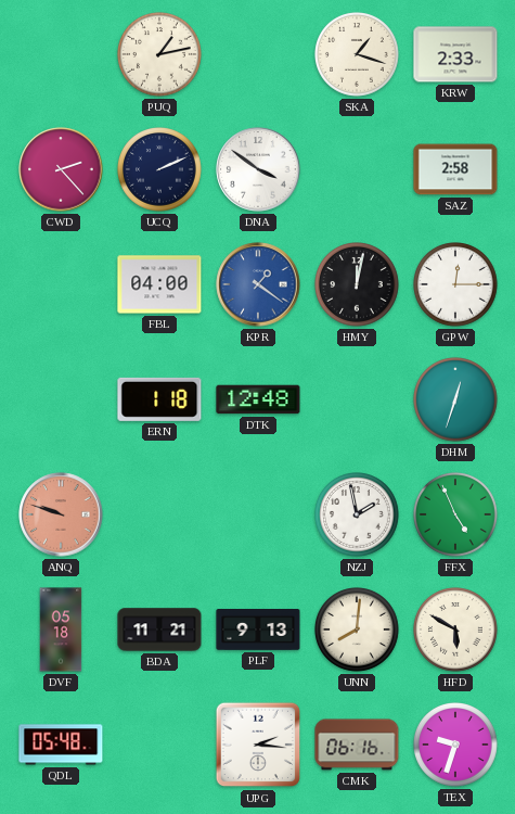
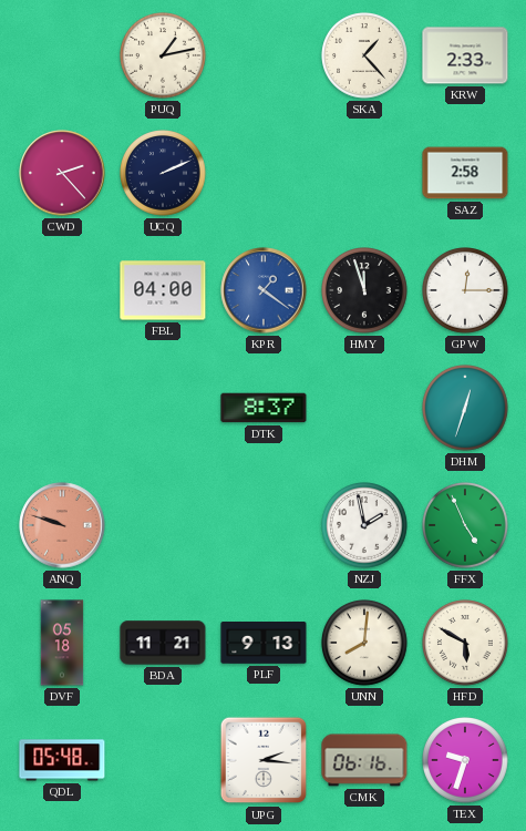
SKA: 1:18 -> 1:23 (365, 57)
DNA: 3:51 -> none (258, 169)
HMY: 12:02 -> 11:57 (365, 291)
ERN: 1:18 -> none (159, 399)
DTK: 12:48 -> 8:37 (264, 408)
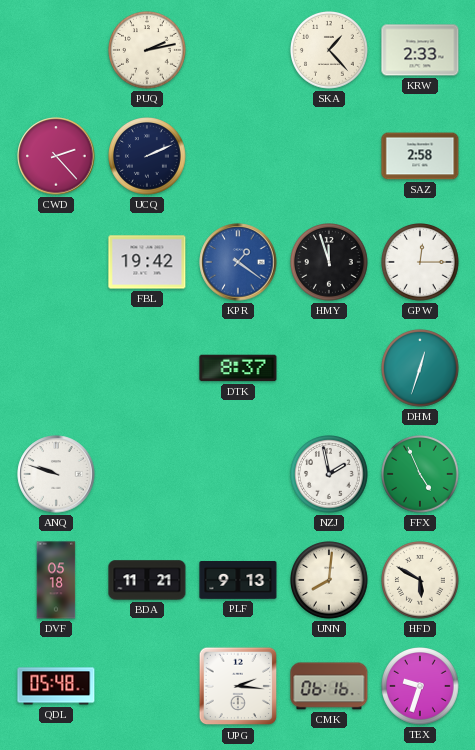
PUQ: 1:13 -> 2:13 (148, 51)
FBL: 04:00 -> 19:42 (147, 262)
ANQ dial: salmon -> white (56, 474)
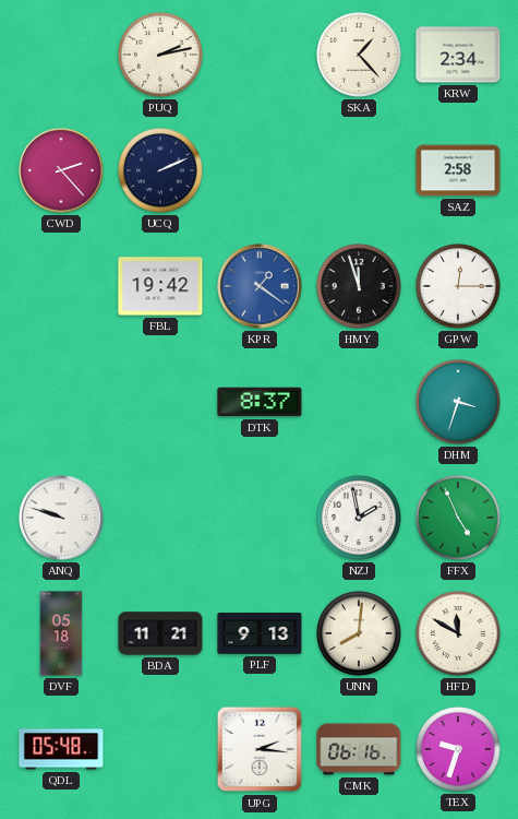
KRW: 2:33 -> 2:34 (458, 55)
DHM: 12:33 -> 3:33 (459, 403)
HFD: 5:50 -> 11:50 (459, 634)
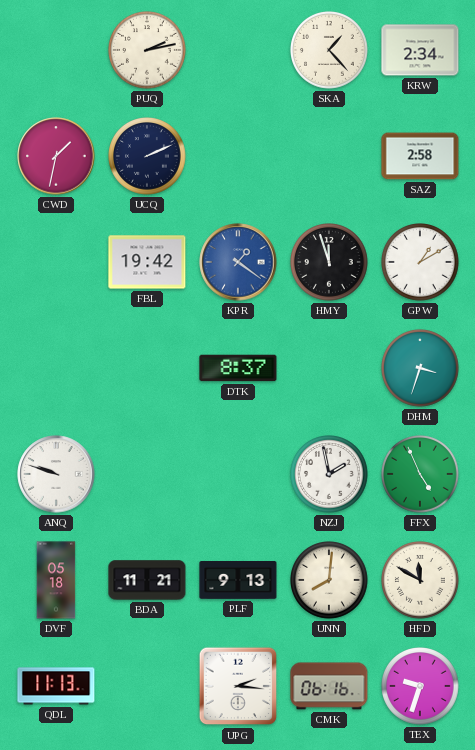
CWD: 2:23 -> 1:32 (56, 156)
GPW: 12:15 -> 1:10 (421, 263)
QDL: 05:48 -> 11:13 (56, 686)
